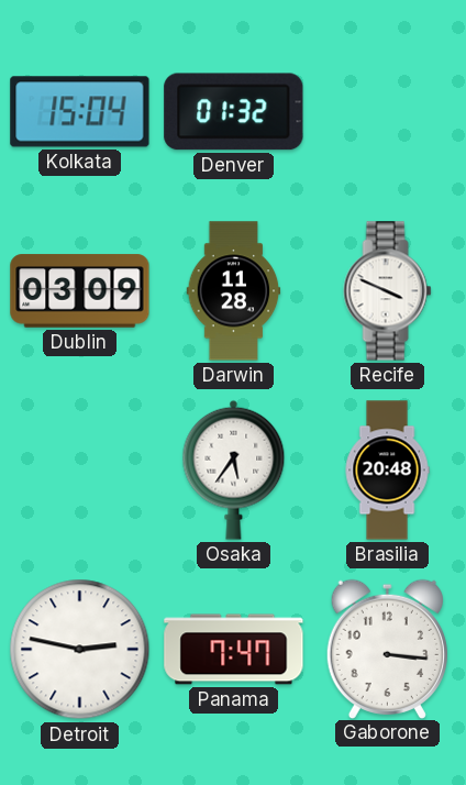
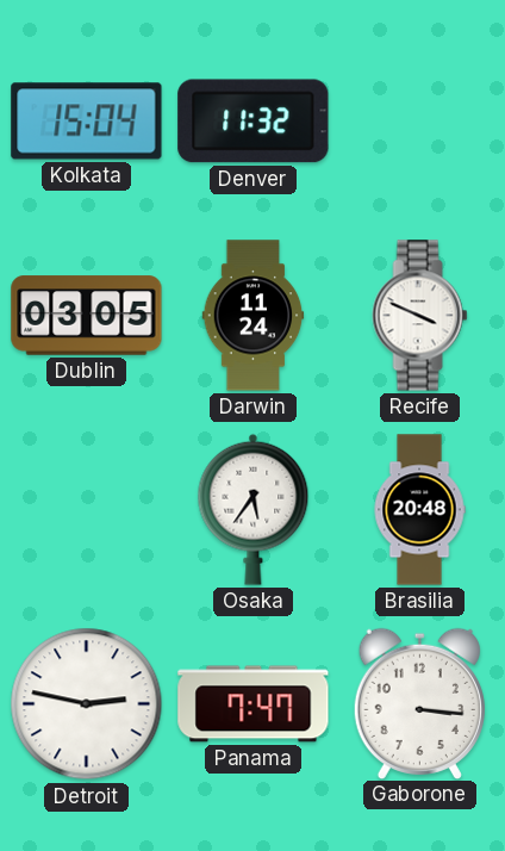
Denver: 01:32 -> 11:32 (254, 122)
Dublin: 03:09 -> 03:05 (87, 316)
Darwin: 11:28 -> 11:24 (254, 316)
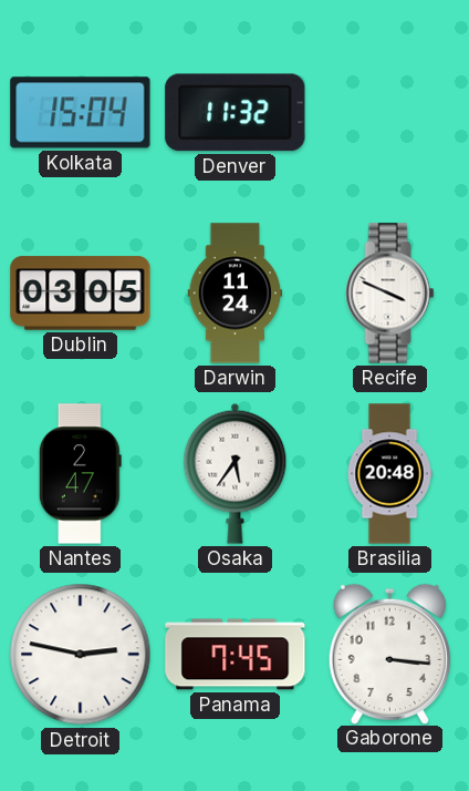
Nantes: none -> 2:47 (80, 474)
Panama: 7:47 -> 7:45 (236, 655)
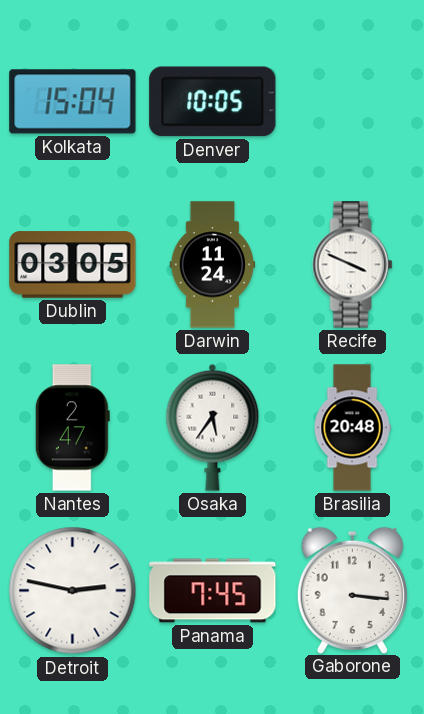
Denver: 11:32 -> 10:05 (213, 102)
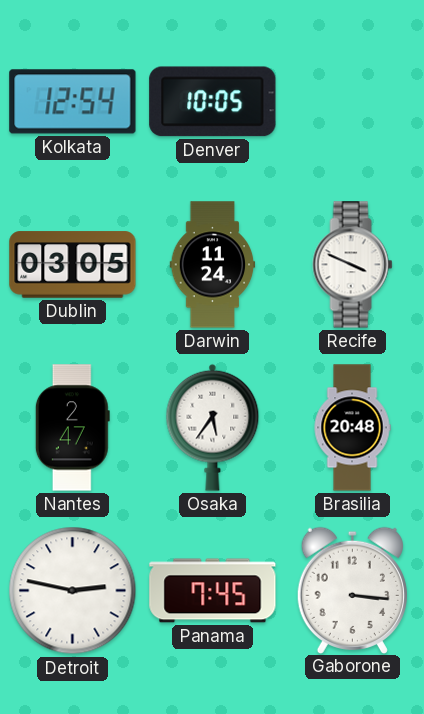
Kolkata: 15:04 -> 12:54 (73, 102)
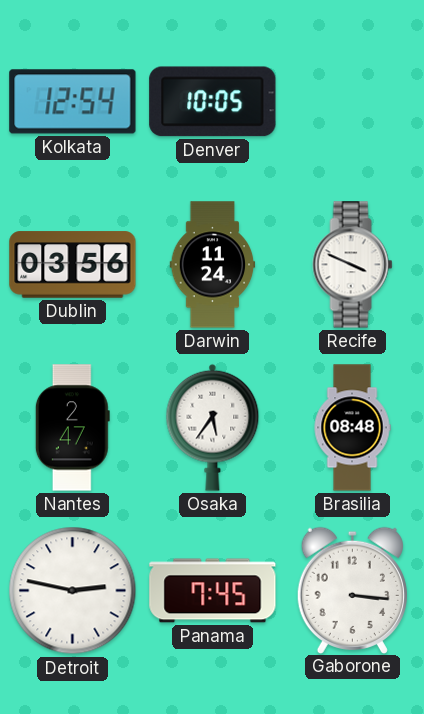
Dublin: 03:05 -> 03:56 (73, 265)
Brasilia: 20:48 -> 08:48 (352, 428)
